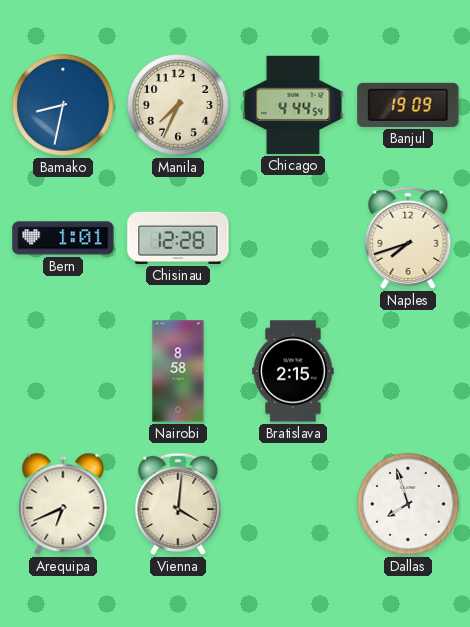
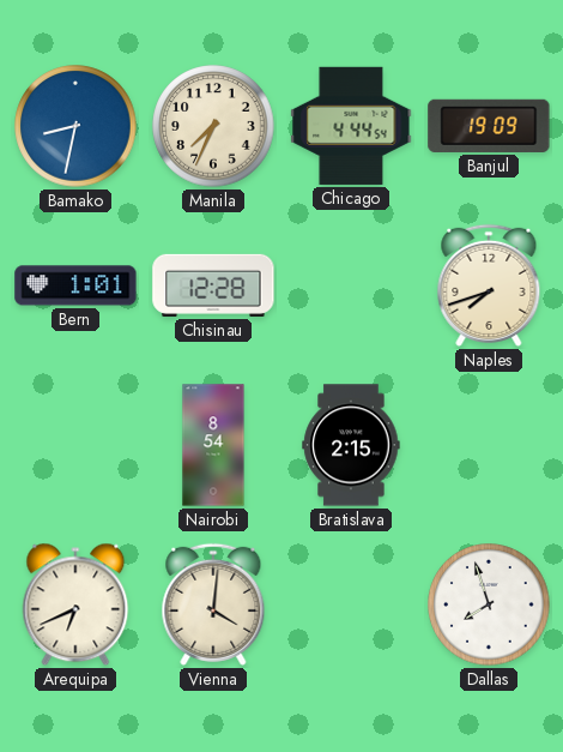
Nairobi: 8:58 -> 8:54 (213, 445)
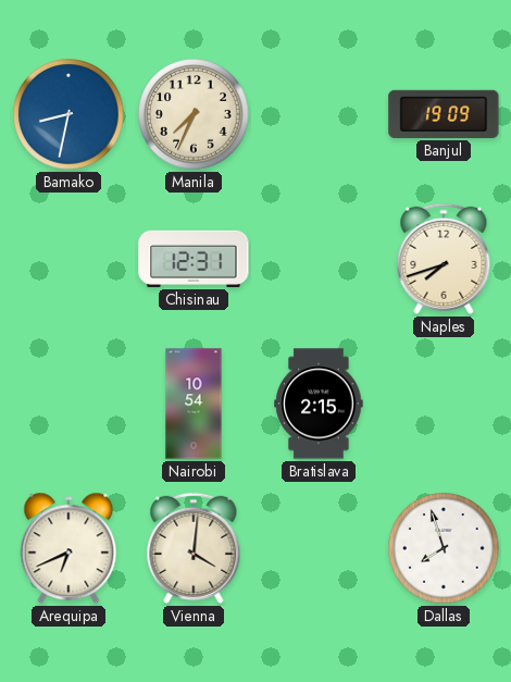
Chicago: 4:44 -> none (351, 126)
Bern: 1:01 -> none (75, 285)
Chisinau: 12:28 -> 12:31 (194, 259)
Nairobi: 8:54 -> 10:54 (194, 404)
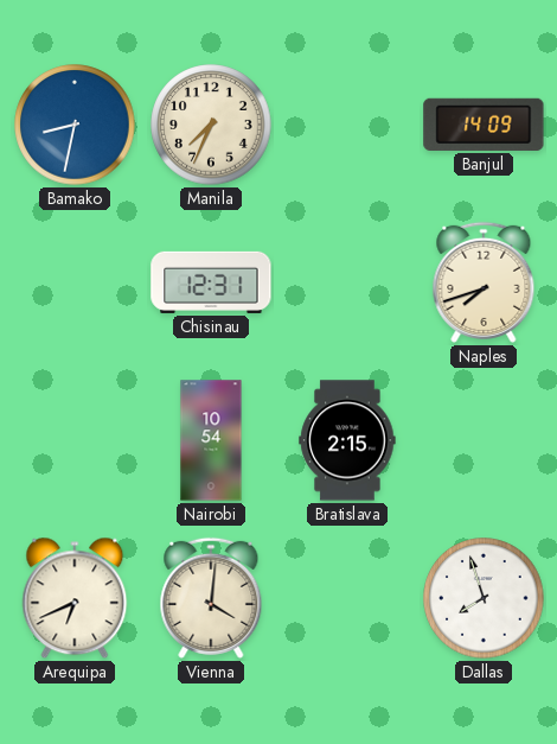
Banjul: 19:09 -> 14:09 (484, 125)
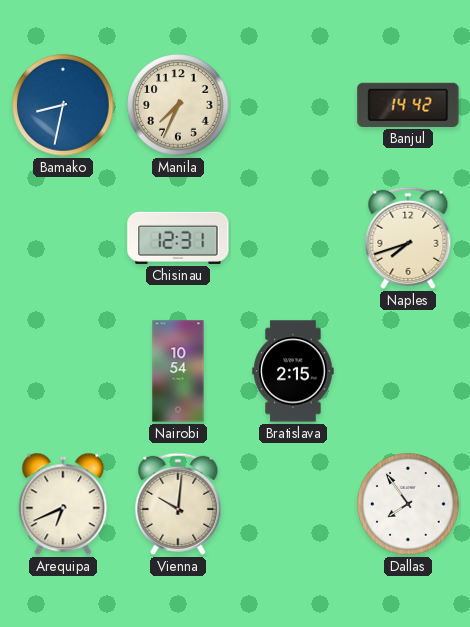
Banjul: 14:09 -> 14:42 (408, 105)
Vienna: 4:01 -> 10:01 (178, 504)
Dallas: 7:57 -> 7:54 (408, 504)
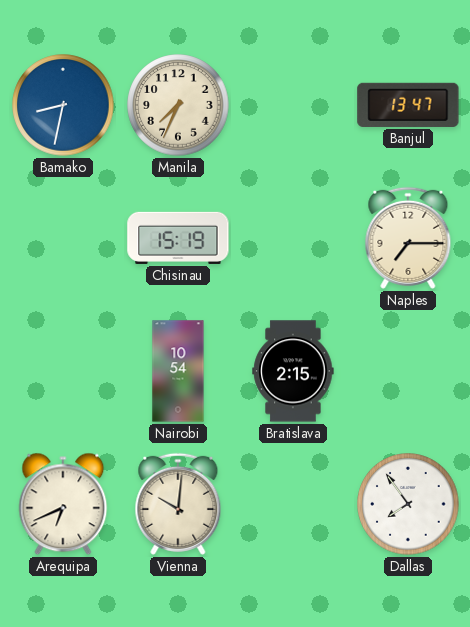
Banjul: 14:42 -> 13:47 (408, 105)
Chisinau: 12:31 -> 15:19 (178, 238)
Naples: 7:42 -> 7:15 (408, 238)
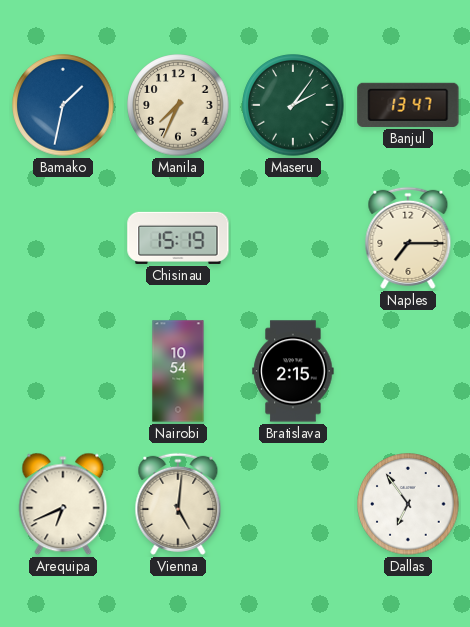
Bamako: 8:32 -> 1:32 (63, 105)
Maseru: none -> 2:06 (293, 105)
Vienna: 10:01 -> 5:01 (178, 504)
Dallas: 7:54 -> 6:54 (408, 504)
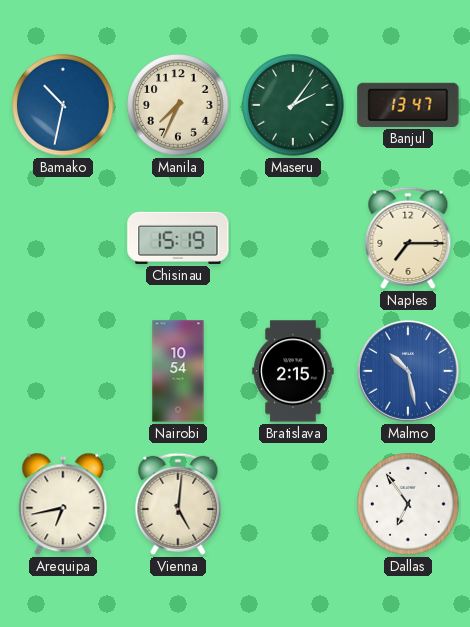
Bamako: 1:32 -> 10:32 (63, 105)
Malmo: none -> 10:28 (408, 371)
Arequipa: 6:41 -> 6:43 (63, 504)
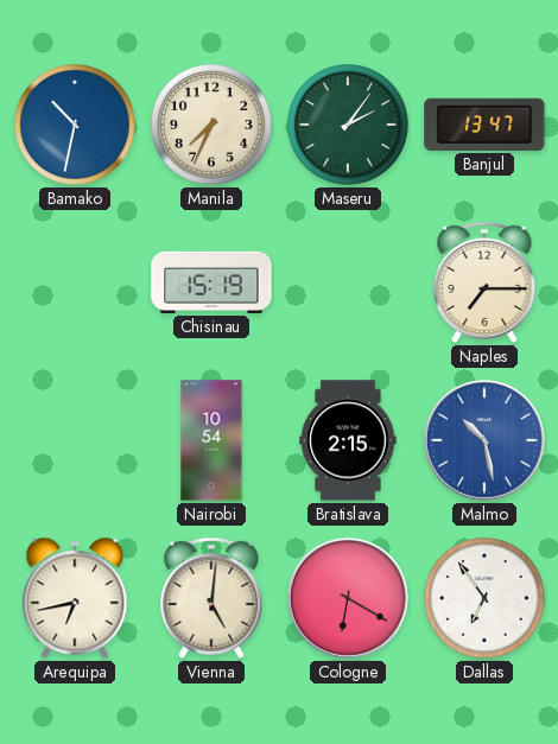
Cologne: none -> 6:20 (348, 598)
